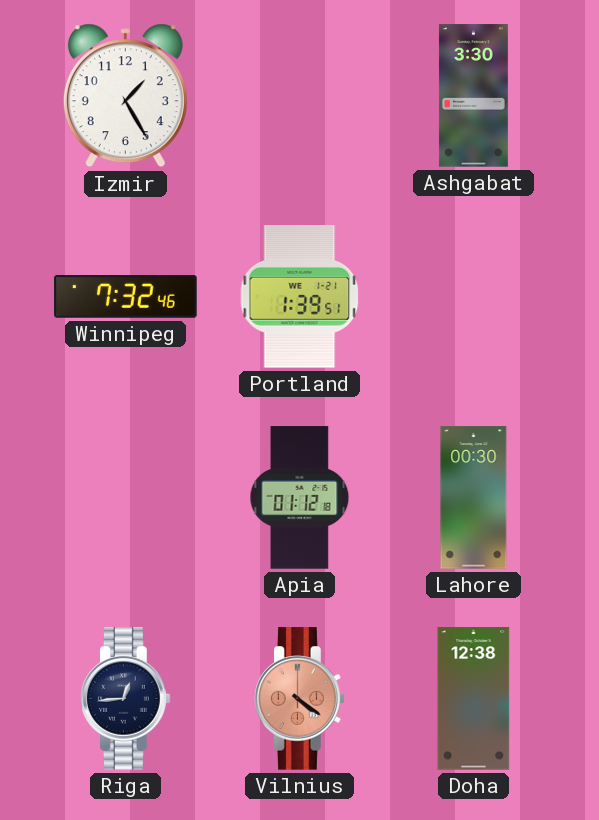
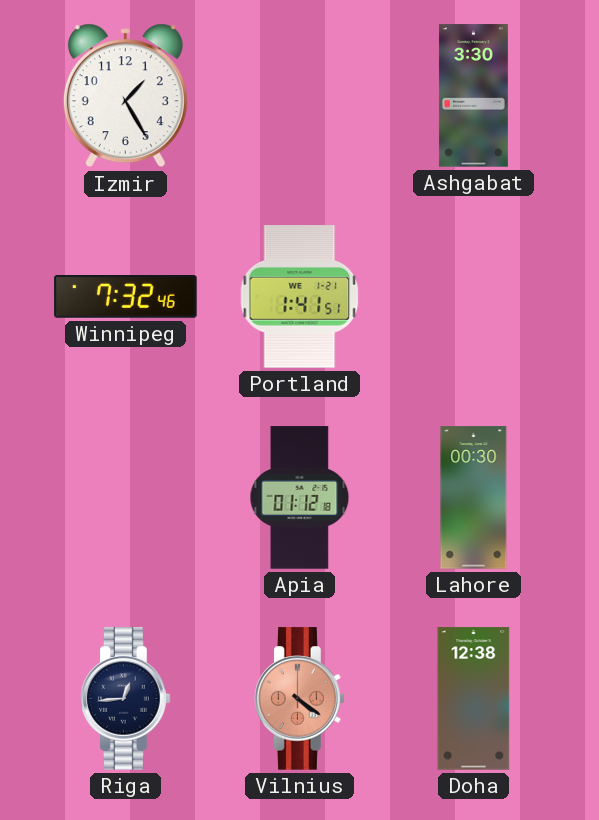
Portland: 1:39 -> 1:41 (300, 297)
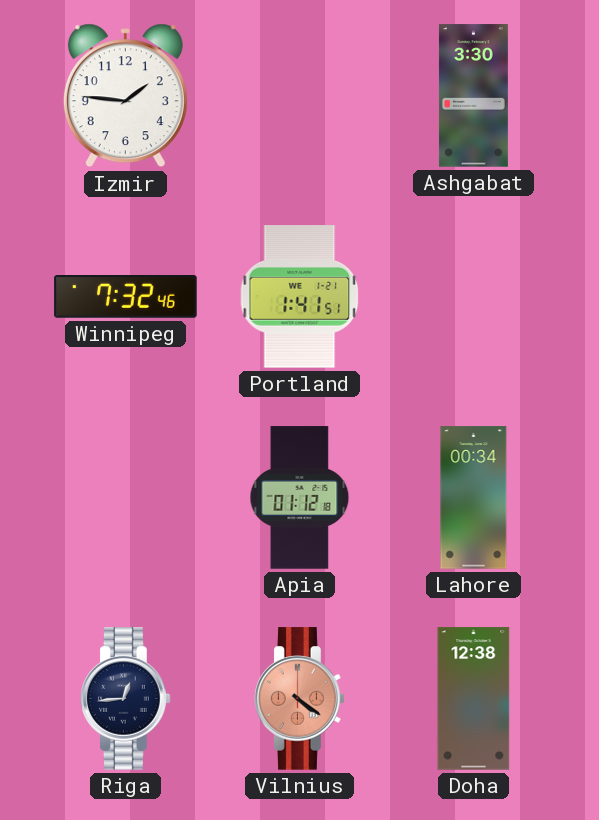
Izmir: 1:25 -> 1:46 (125, 96)
Lahore: 00:30 -> 00:34 (474, 498)
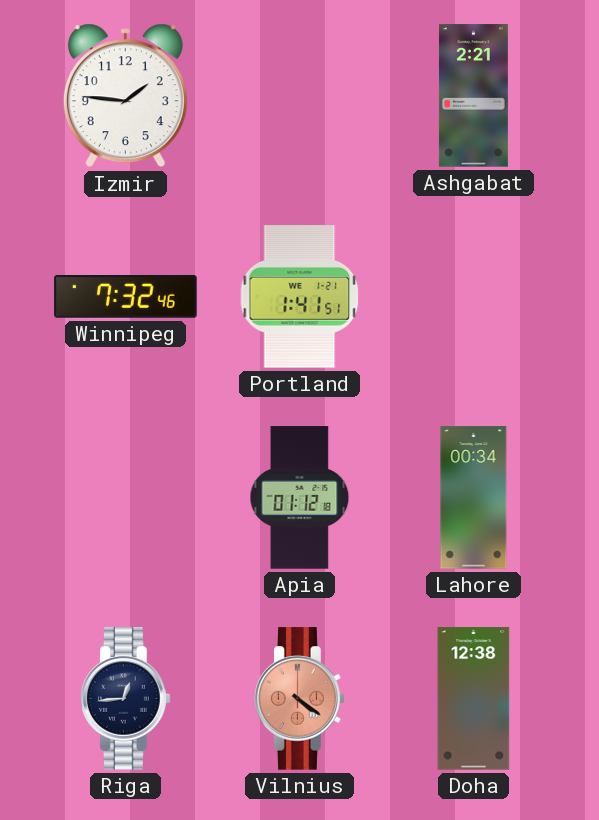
Ashgabat: 3:30 -> 2:21 (473, 96)
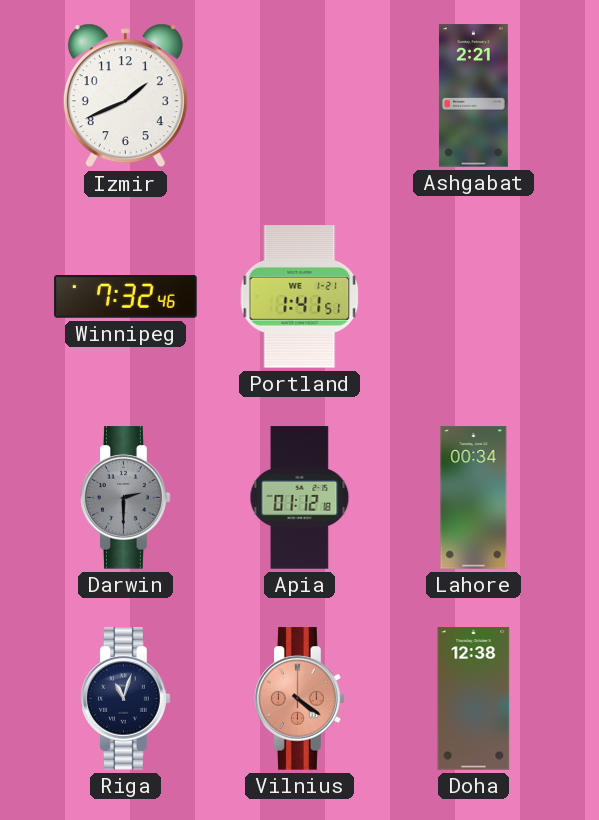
Izmir: 1:46 -> 1:41 (125, 96)
Darwin: none -> 2:30 (126, 498)
Riga: 12:44 -> 11:03 (126, 699)
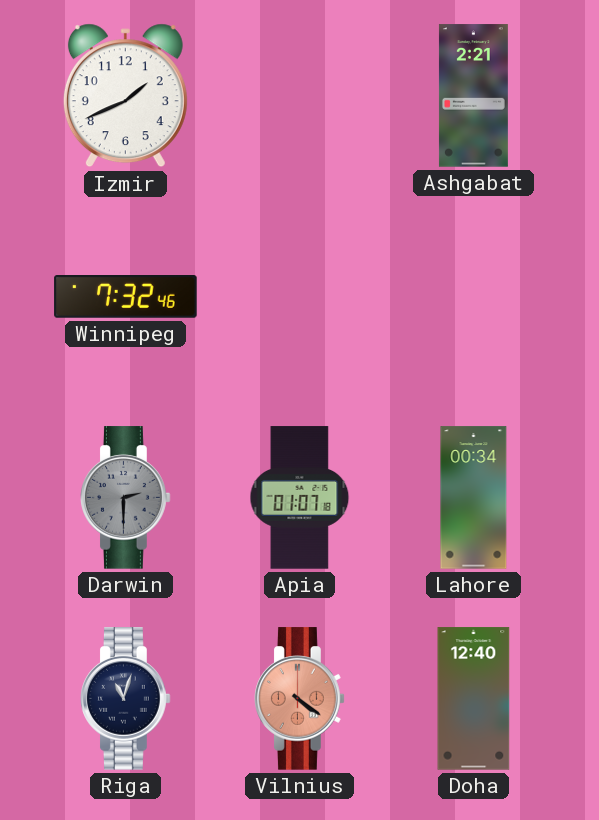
Portland: 1:41 -> none (300, 297)
Apia: 01:12 -> 01:07 (300, 498)
Doha: 12:38 -> 12:40 (474, 699)
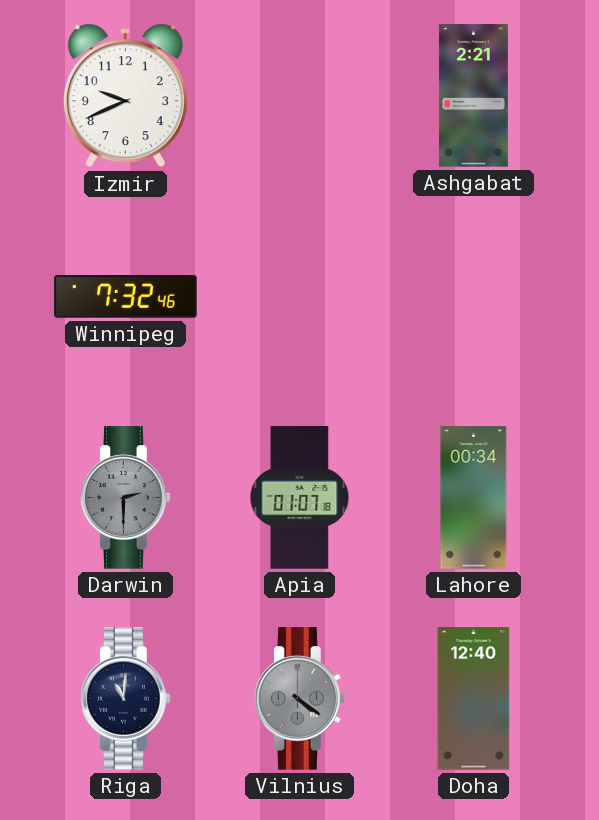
Izmir: 1:41 -> 9:41 (125, 96)
Riga: 11:03 -> 11:01 (126, 699)
Vilnius dial: salmon -> grey (300, 699)
